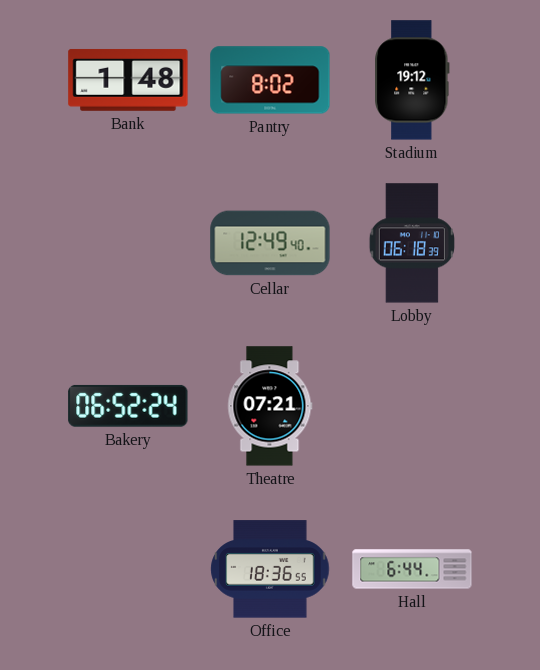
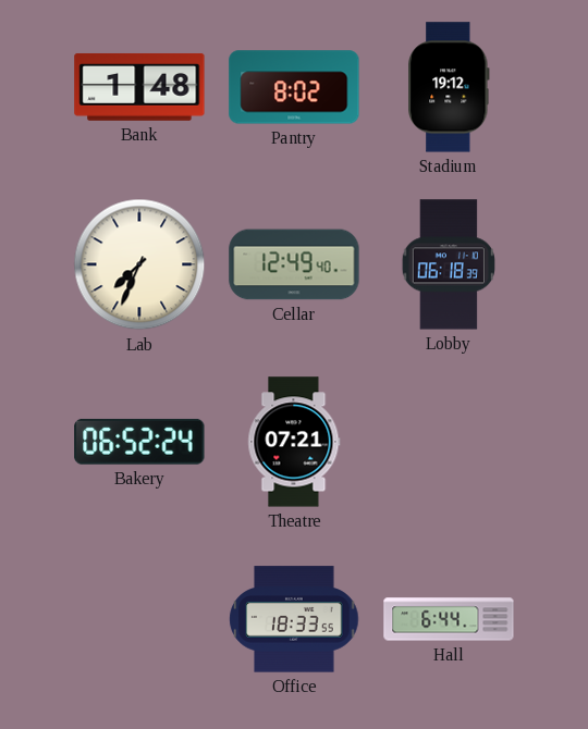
Lab: none -> 7:34 (139, 264)
Office: 18:36 -> 18:33 (294, 619)
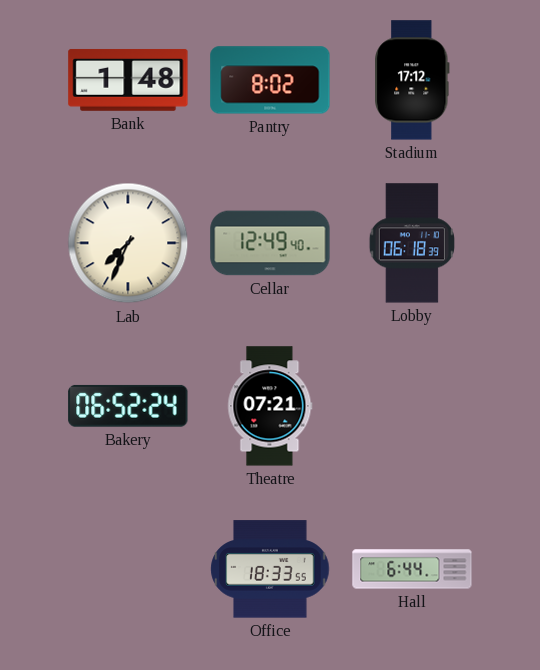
Stadium: 19:12 -> 17:12 (413, 80)
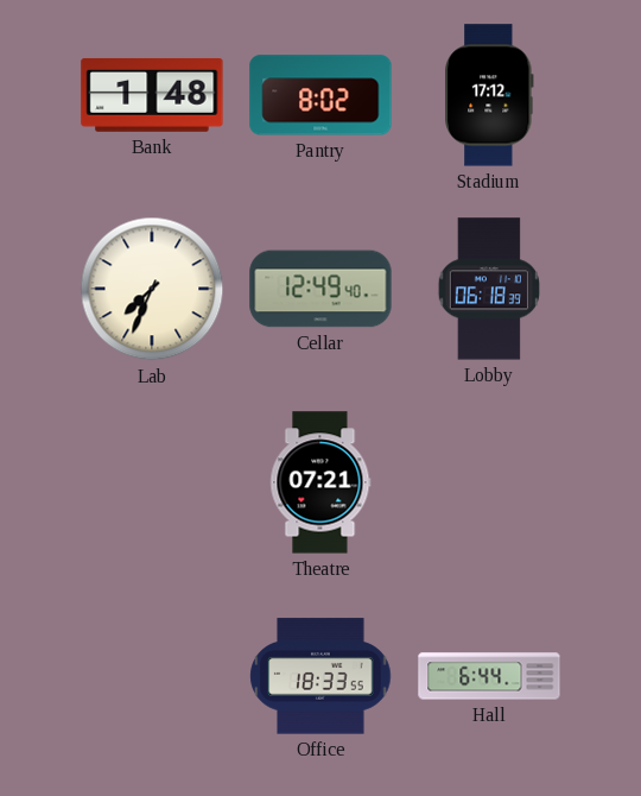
Bakery: 06:52 -> none (128, 406)
